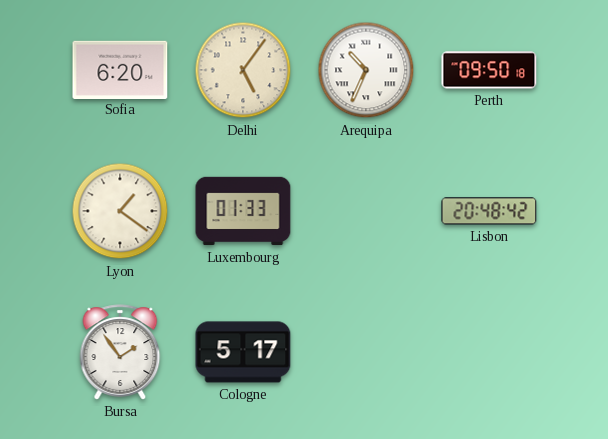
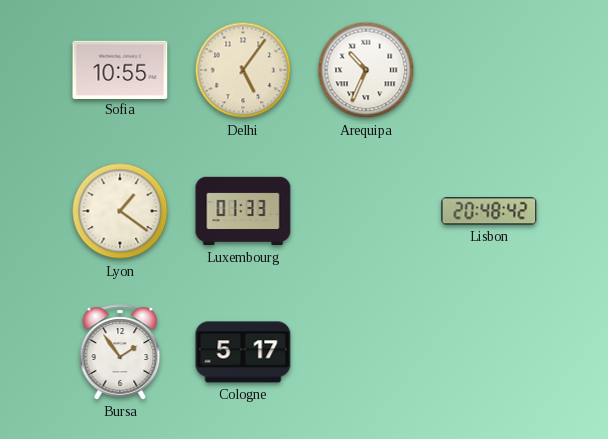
Sofia: 6:20 -> 10:55 (120, 69)
Perth: 09:50 -> none (489, 70)
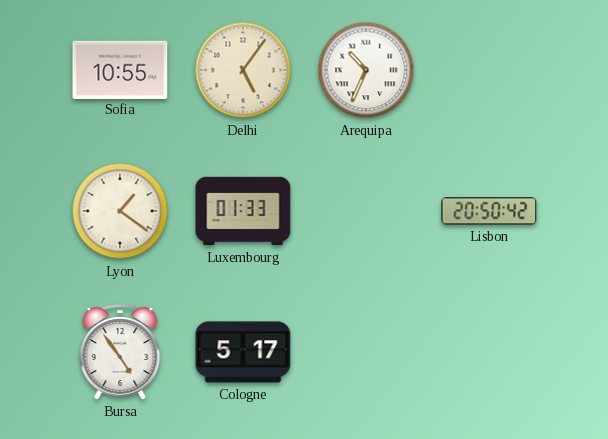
Lisbon: 20:48 -> 20:50 (489, 211)
Bursa: 1:54 -> 4:54 (120, 352)
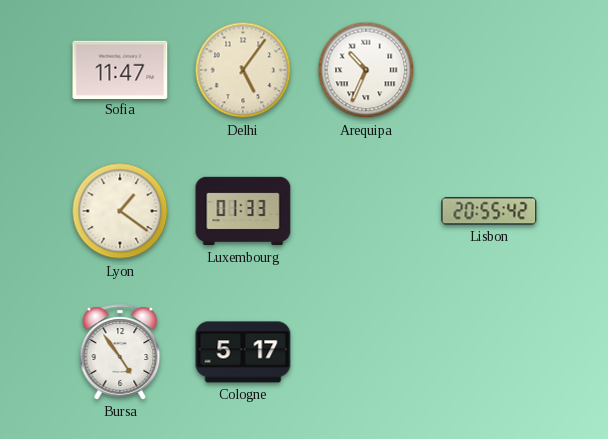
Sofia: 10:55 -> 11:47 (120, 69)
Lisbon: 20:50 -> 20:55 (489, 211)
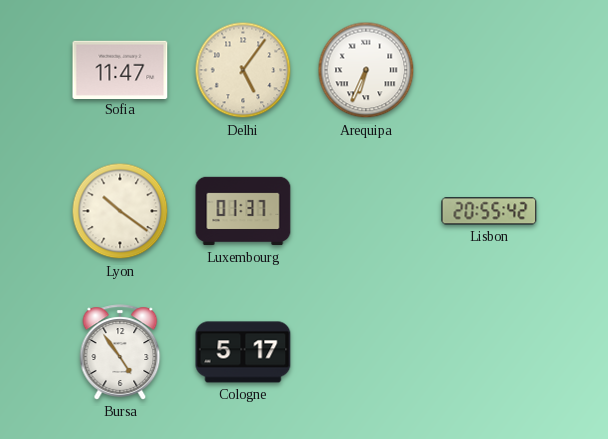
Arequipa: 10:34 -> 6:34 (366, 70)
Lyon: 1:21 -> 10:21 (120, 211)
Luxembourg: 01:33 -> 01:37 (243, 211)
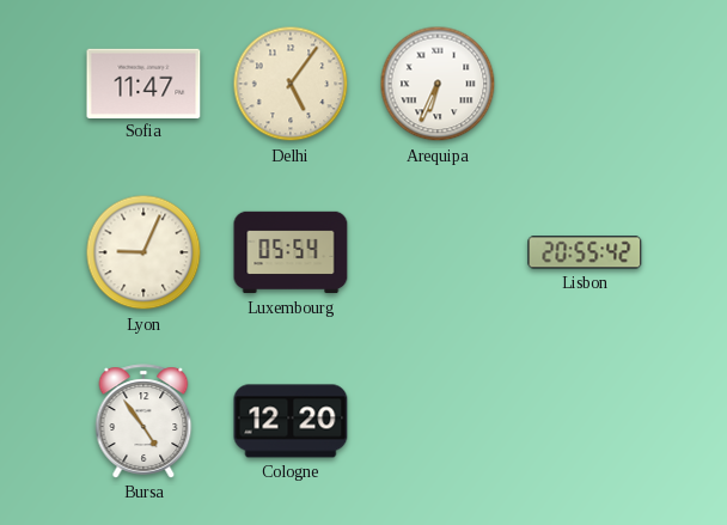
Lyon: 10:21 -> 9:04 (143, 252)
Luxembourg: 01:37 -> 05:54 (291, 252)
Cologne: 5:17 -> 12:20 (291, 421)
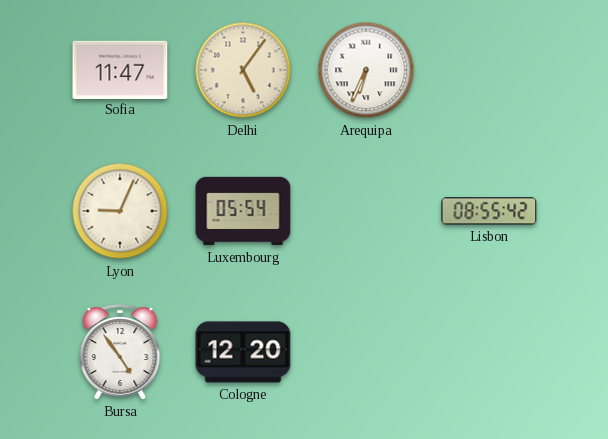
Lisbon: 20:55 -> 08:55 (489, 211)
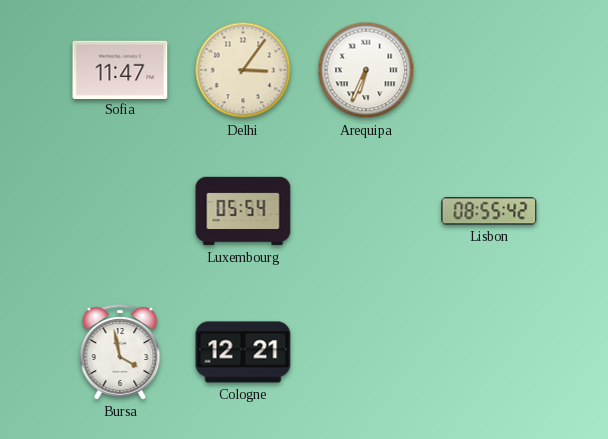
Delhi: 5:06 -> 3:06 (243, 70)
Lyon: 9:04 -> none (120, 211)
Bursa: 4:54 -> 3:58 (120, 352)
Cologne: 12:20 -> 12:21 (243, 352)
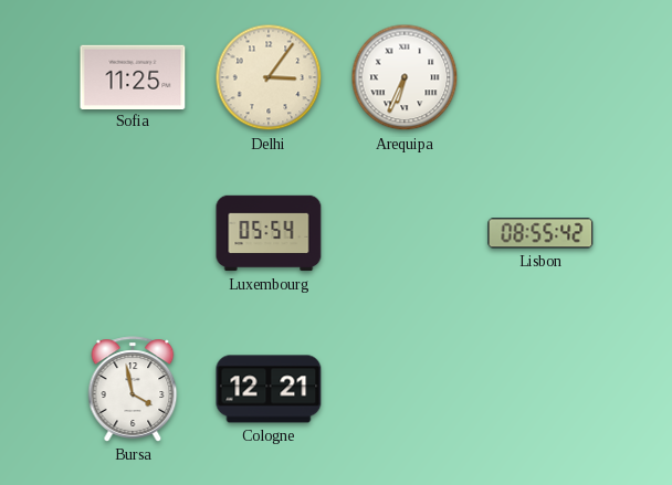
Sofia: 11:47 -> 11:25 (133, 76)
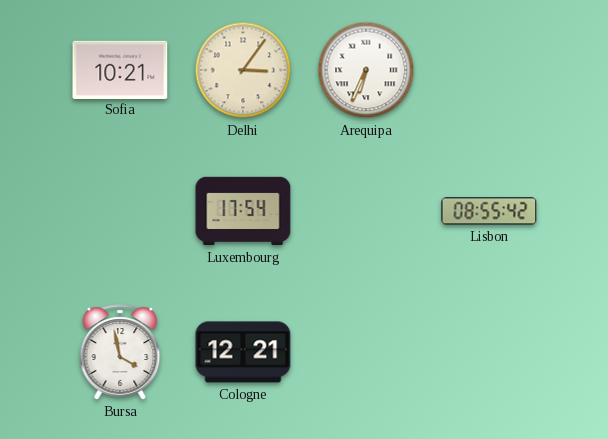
Sofia: 11:25 -> 10:21 (120, 69)
Luxembourg: 05:54 -> 17:54 (243, 211)
